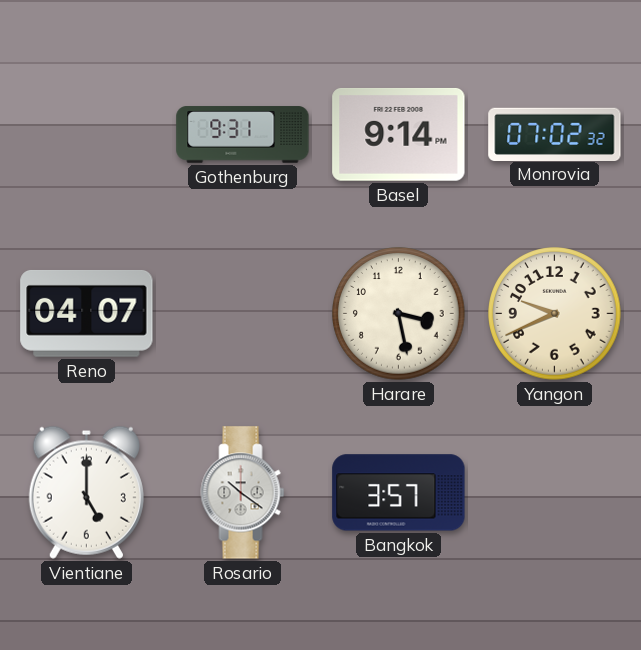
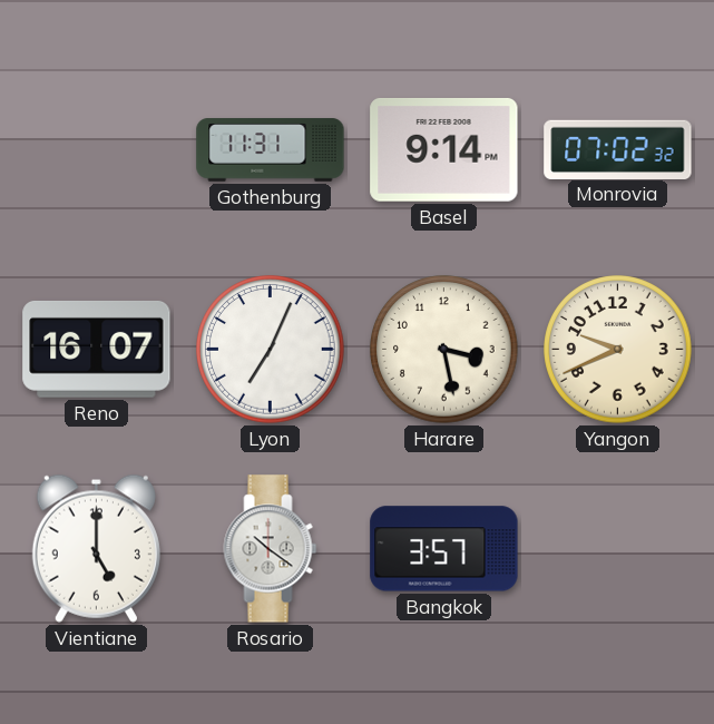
Gothenburg: 9:31 -> 11:31 (271, 150)
Reno: 04:07 -> 16:07 (97, 349)
Lyon: none -> 7:04 (271, 350)
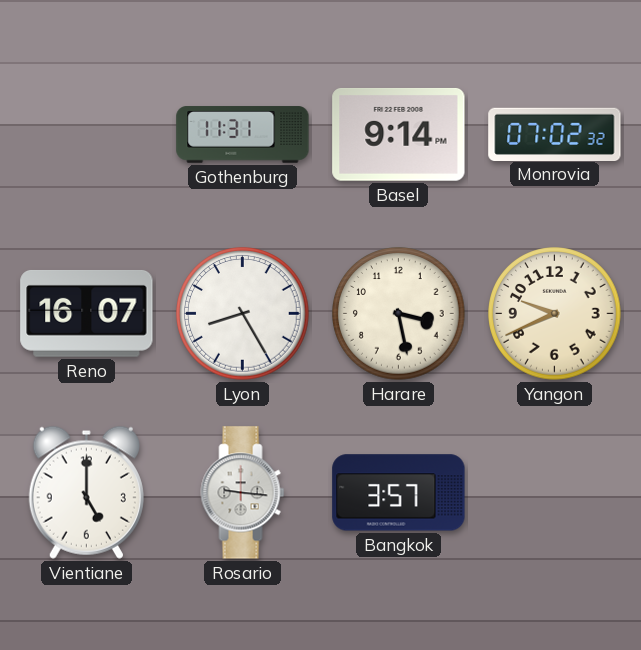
Lyon: 7:04 -> 8:25 (243, 314)
Rosario: 10:21 -> 9:16 (243, 493)
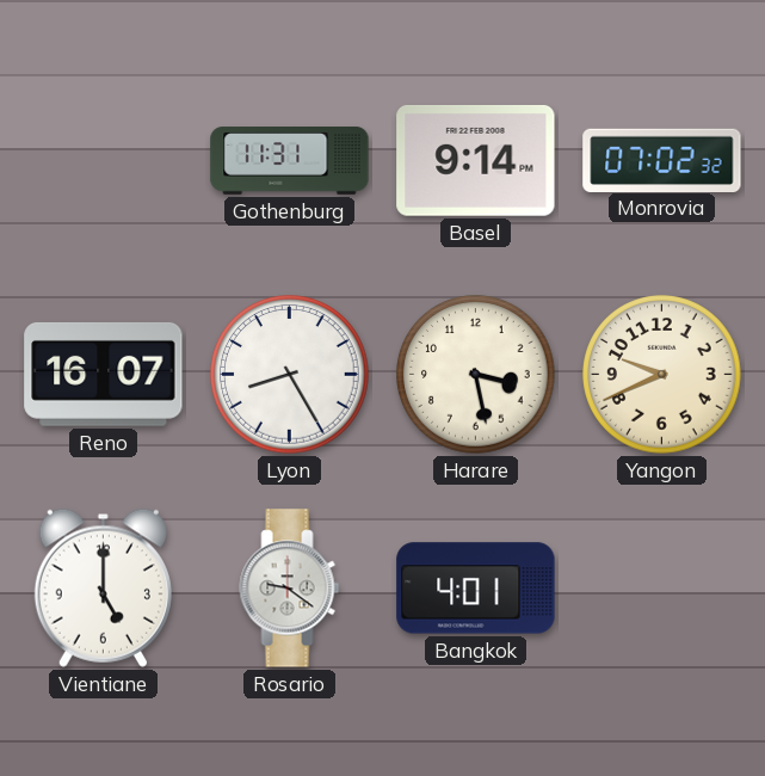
Rosario: 9:16 -> 9:21 (290, 589)
Bangkok: 3:57 -> 4:01 (476, 589)
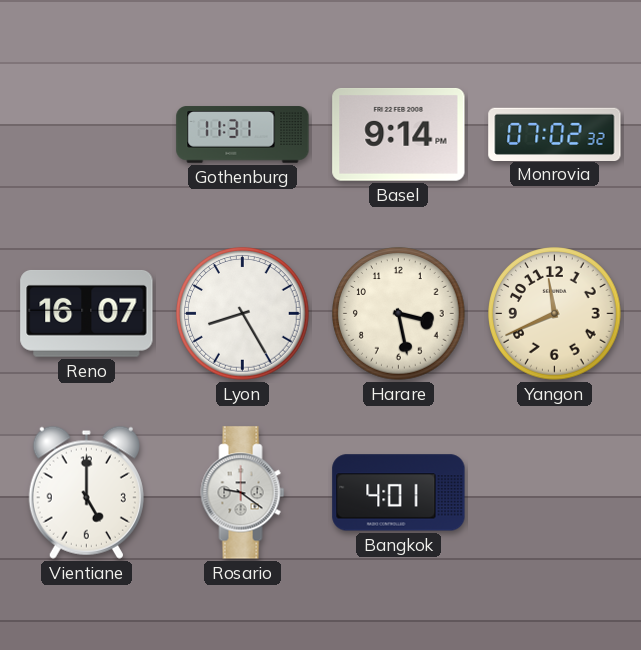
Yangon: 9:41 -> 11:41 (555, 314)
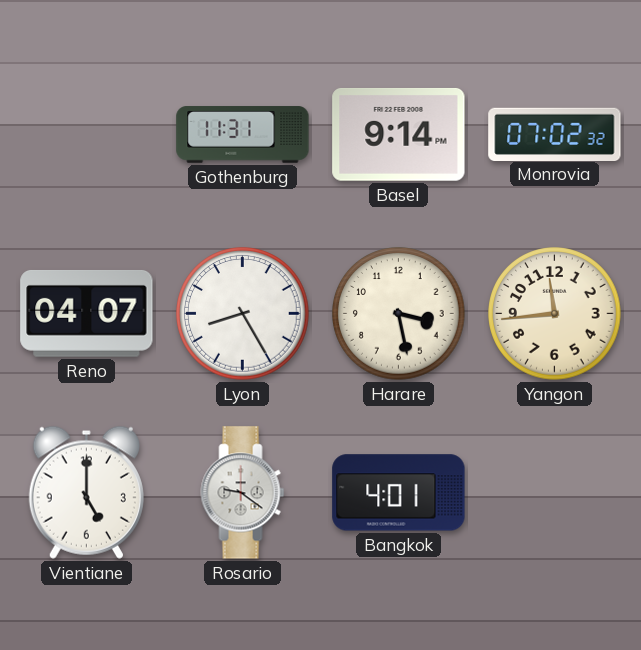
Reno: 16:07 -> 04:07 (87, 313)
Yangon: 11:41 -> 11:44 (555, 314)
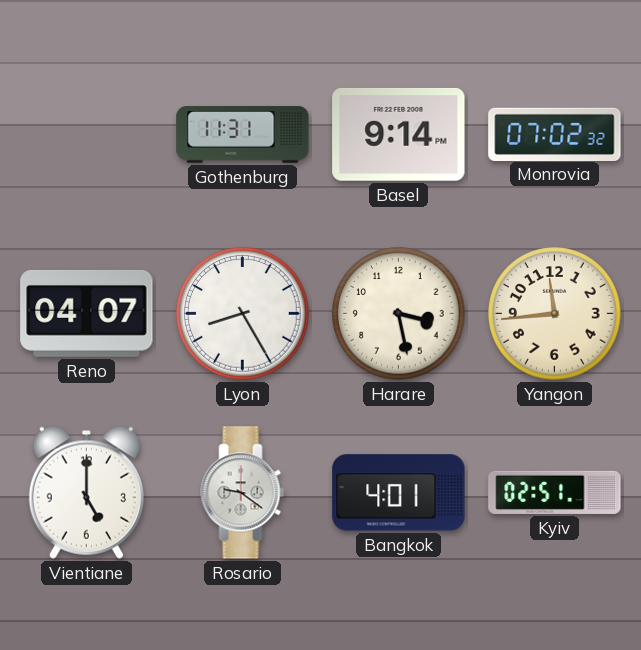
Kyiv: none -> 02:51 (555, 492)
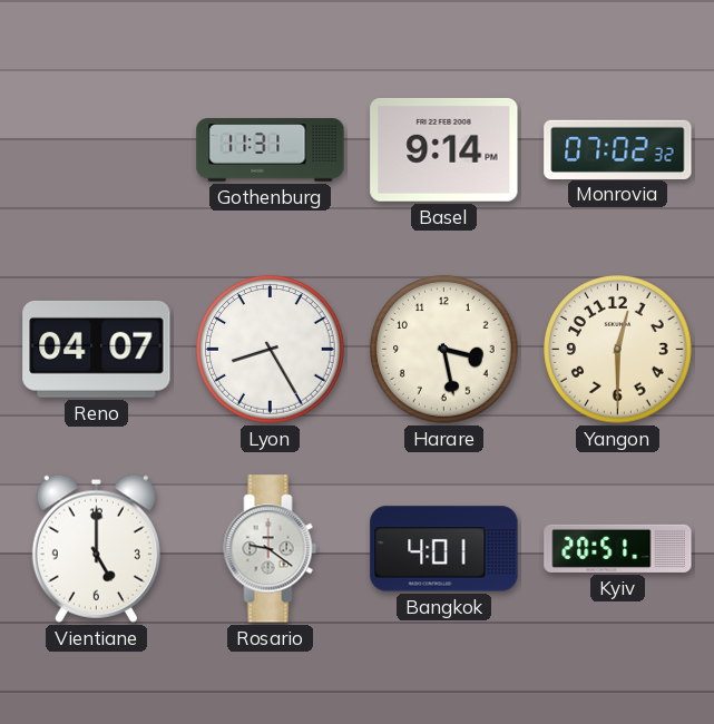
Yangon: 11:44 -> 12:30 (618, 350)
Kyiv: 02:51 -> 20:51 (618, 548)
